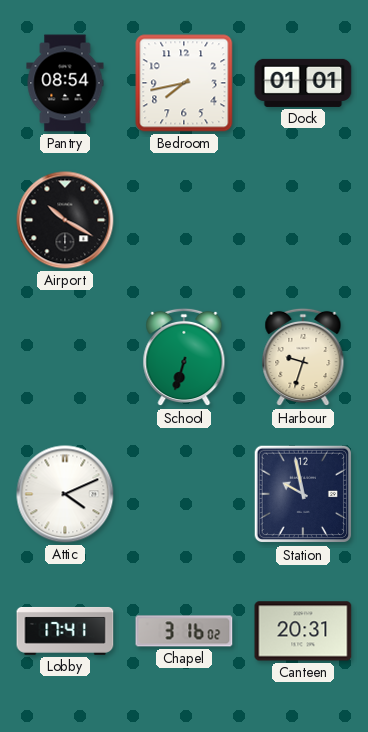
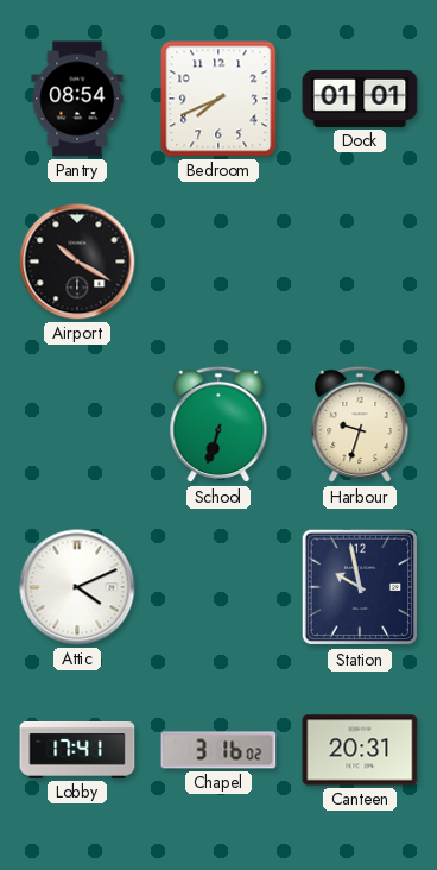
Bedroom: 7:43 -> 7:41 (218, 99)
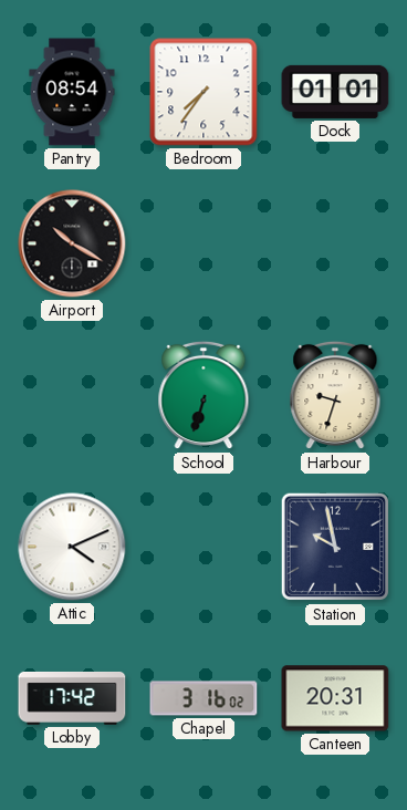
Bedroom: 7:41 -> 7:36 (203, 92)
Lobby: 17:41 -> 17:42 (72, 698)
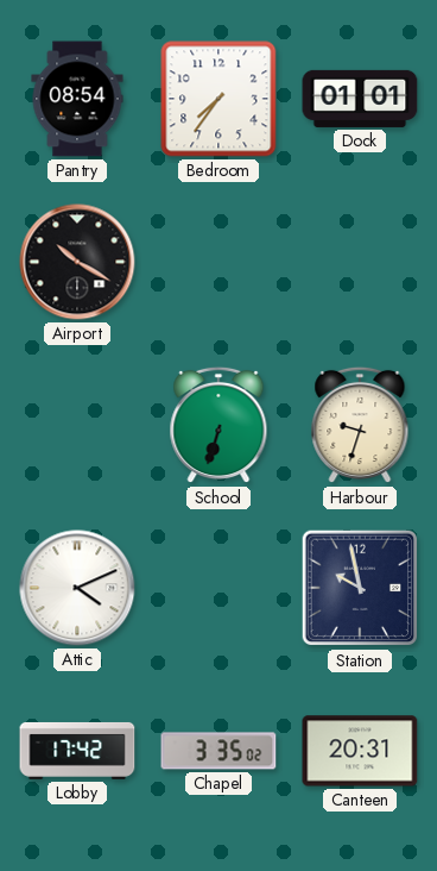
Chapel: 3:16 -> 3:35 (218, 751)
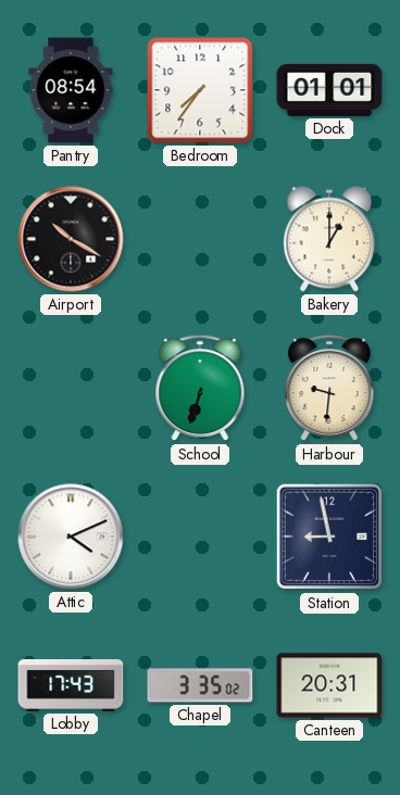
Bakery: none -> 1:00 (329, 239)
Harbour: 9:33 -> 9:31 (329, 388)
Station: 9:58 -> 8:58 (329, 537)
Lobby: 17:42 -> 17:43 (71, 685)
